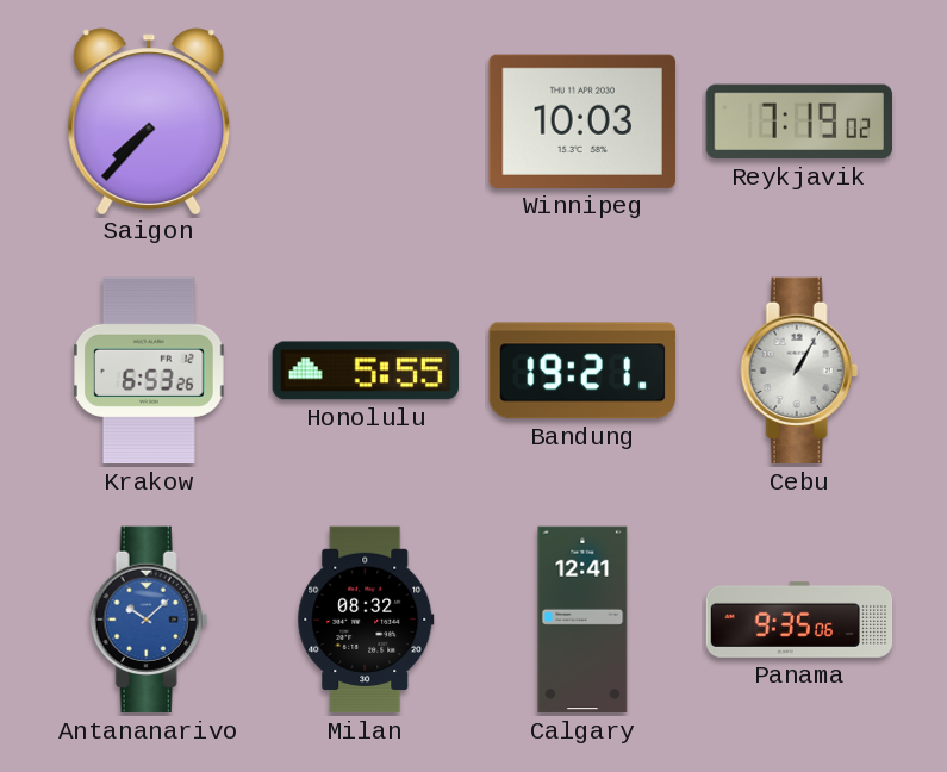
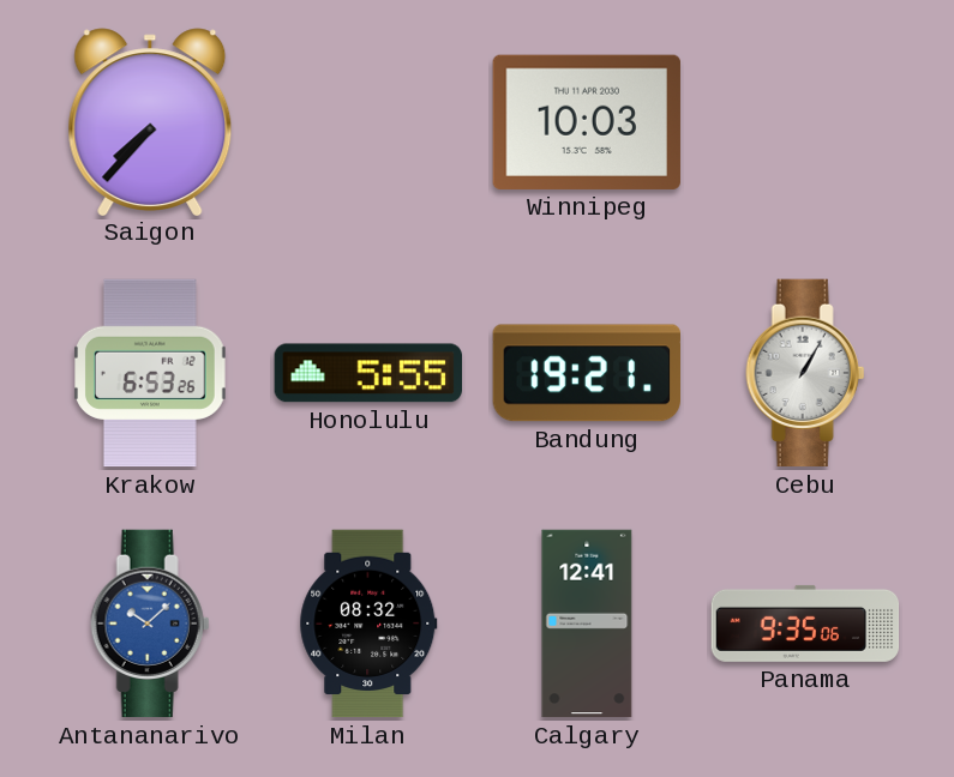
Reykjavik: 7:19 -> none (798, 122)
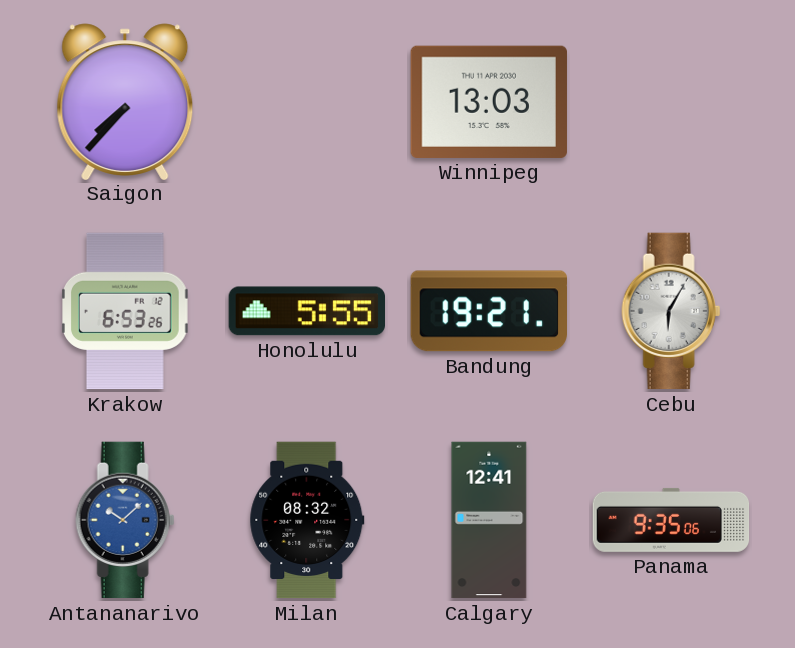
Winnipeg: 10:03 -> 13:03 (489, 102)
Cebu: 1:05 -> 6:05 (671, 311)
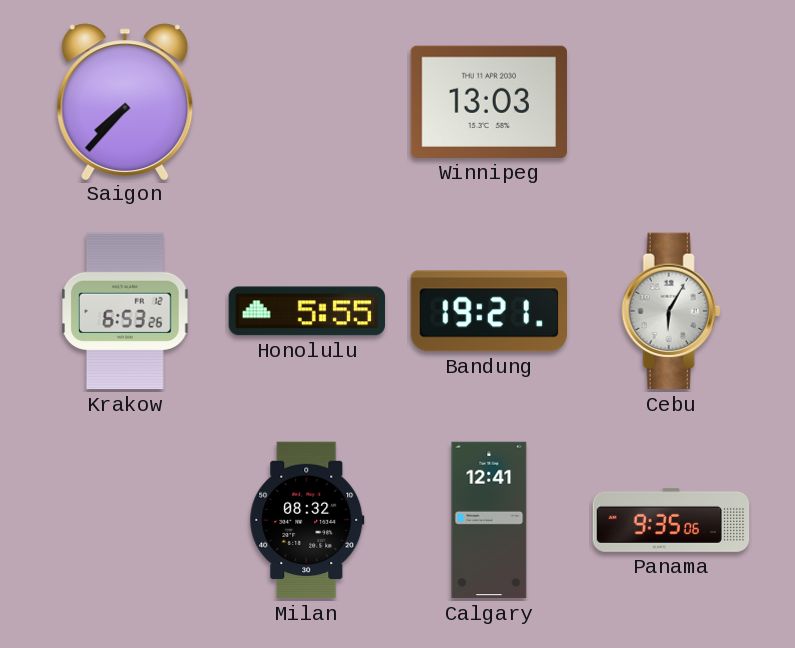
Antananarivo: 10:08 -> none (125, 520)
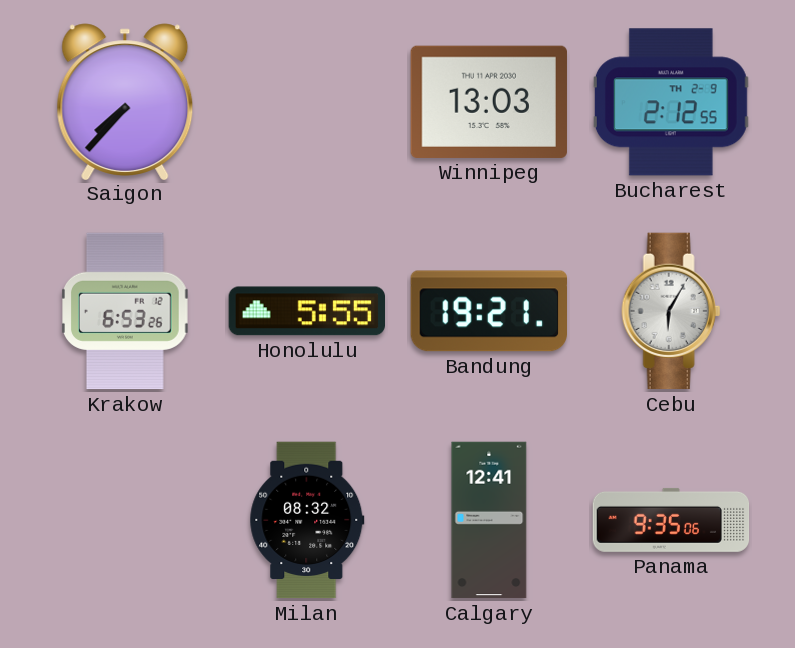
Bucharest: none -> 2:12 (671, 102)
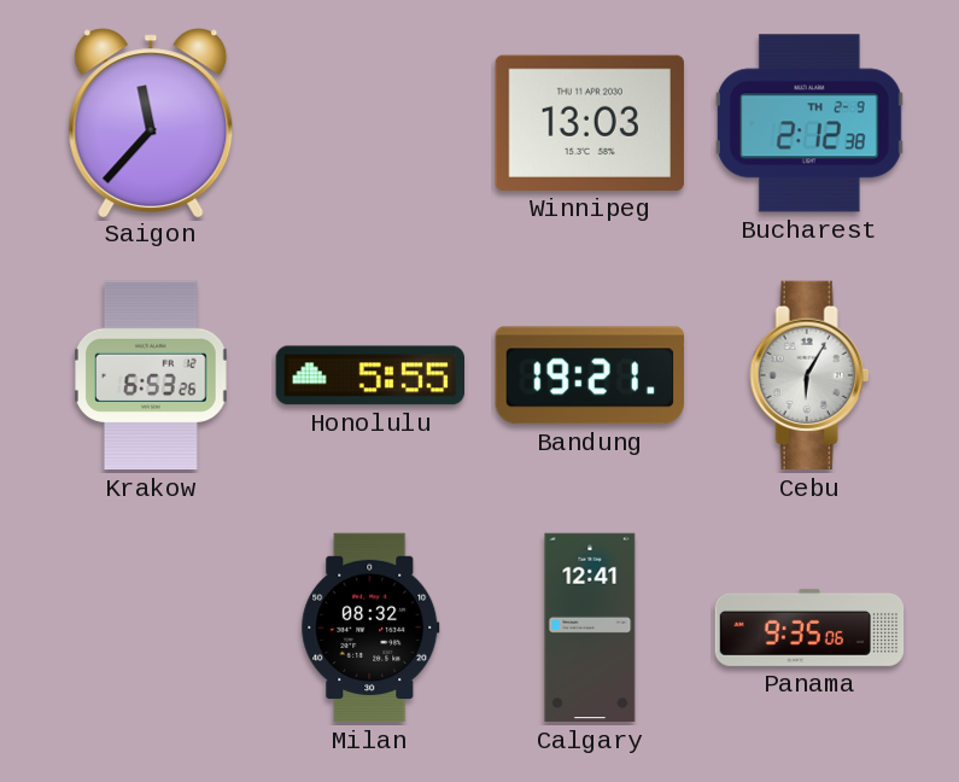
Saigon: 7:37 -> 11:37 (151, 122)
Bucharest: 2:12:55 -> 2:12:38 (809, 123)
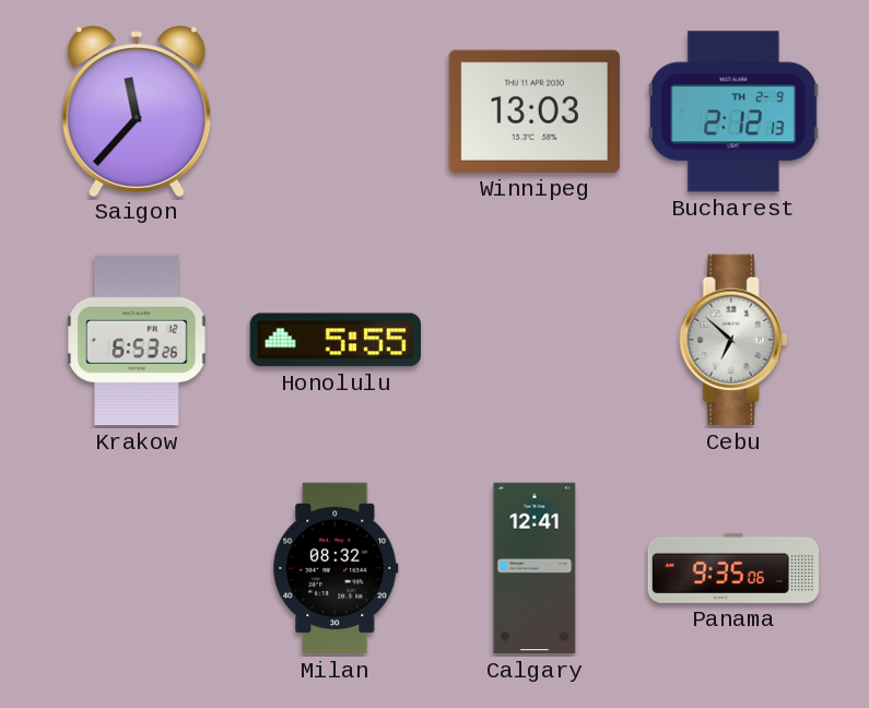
Bucharest: 2:12:38 -> 2:12:13 (733, 111)
Bandung: 19:21 -> none (589, 375)
Cebu: 6:05 -> 6:52 (733, 340)
